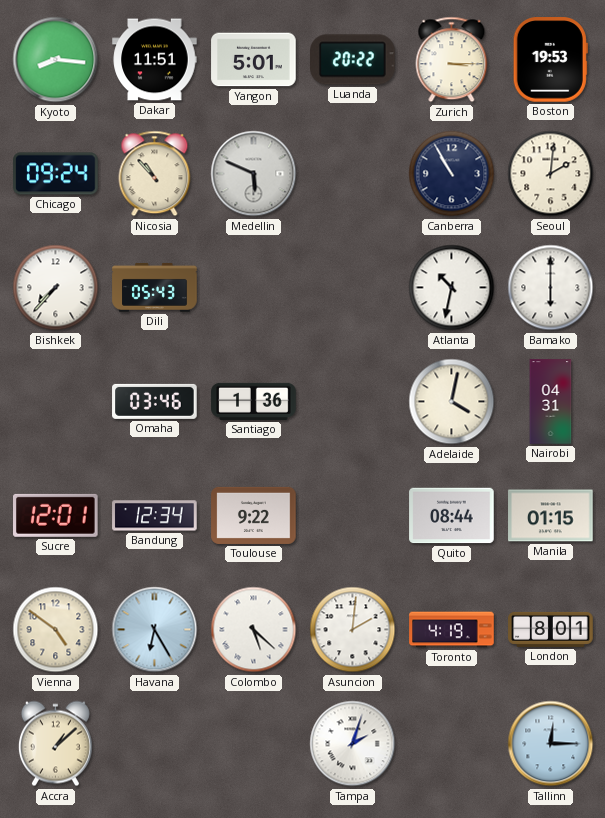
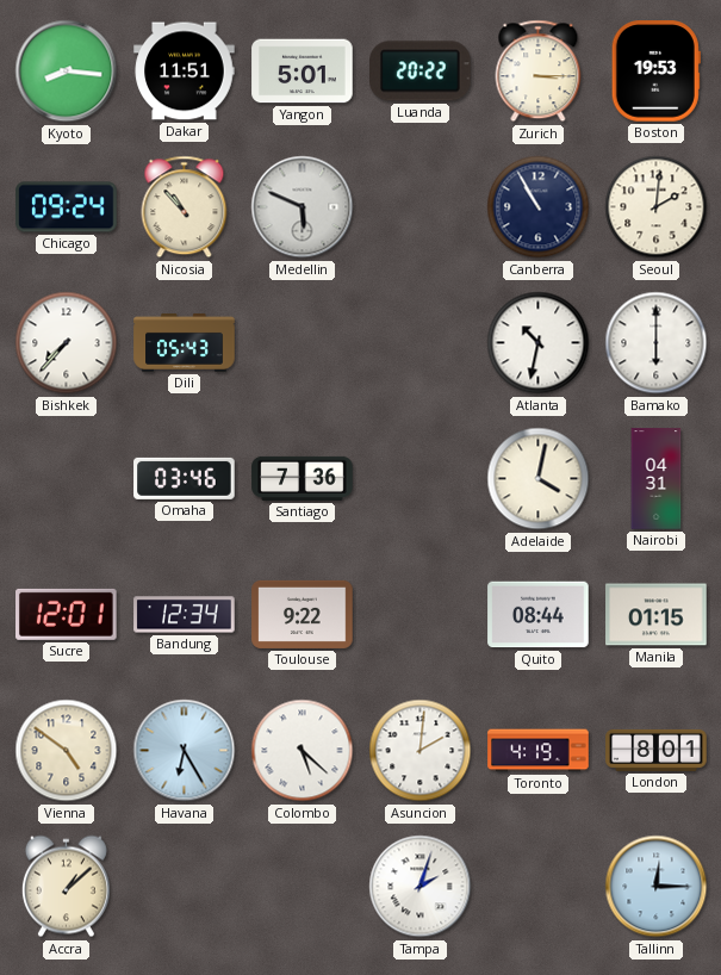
Santiago: 1:36 -> 7:36 (303, 478)
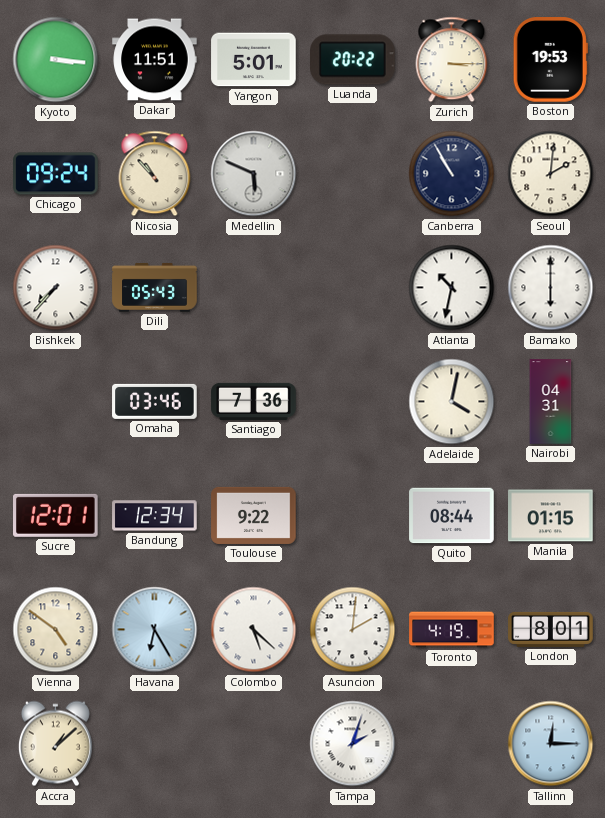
Kyoto: 8:16 -> 3:16 (56, 60)
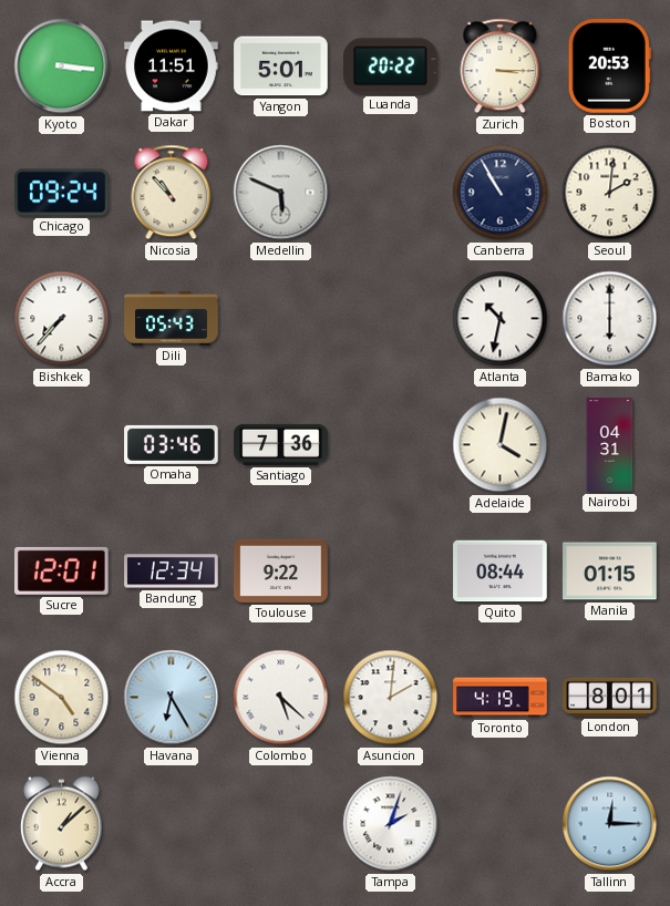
Boston: 19:53 -> 20:53 (609, 66)
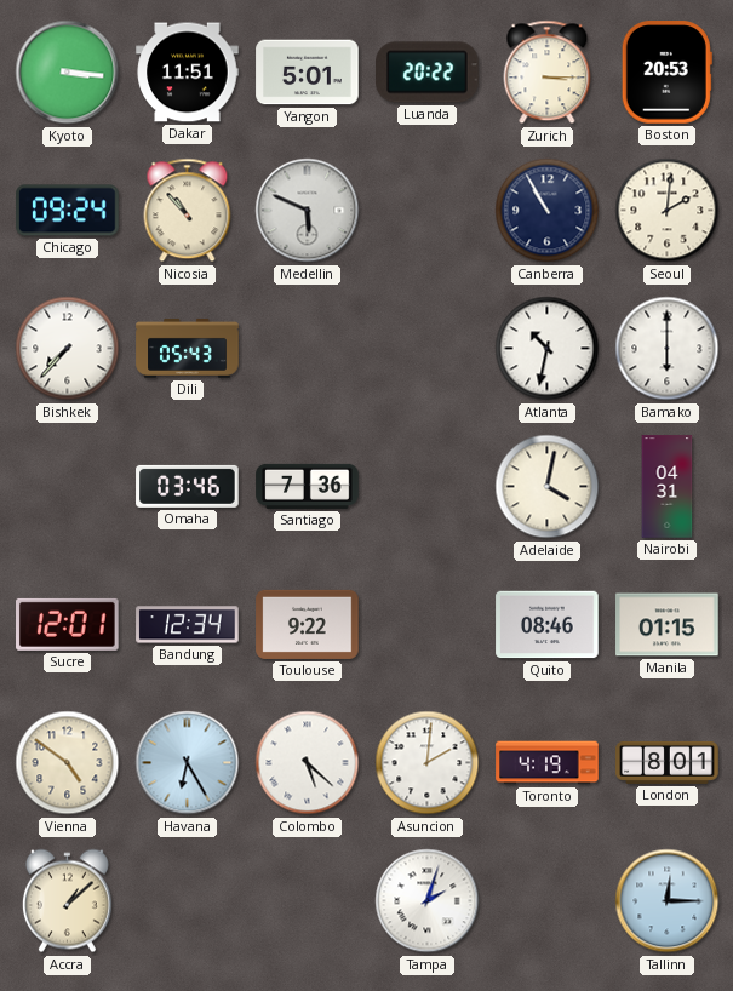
Quito: 08:44 -> 08:46 (548, 625)
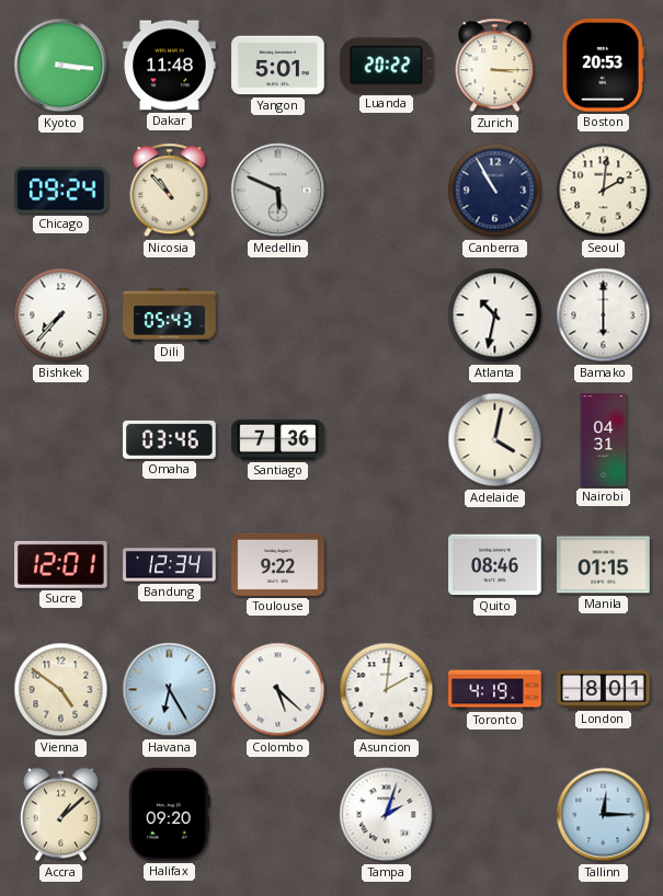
Dakar: 11:51 -> 11:48 (170, 66)
Halifax: none -> 09:20 (169, 815)
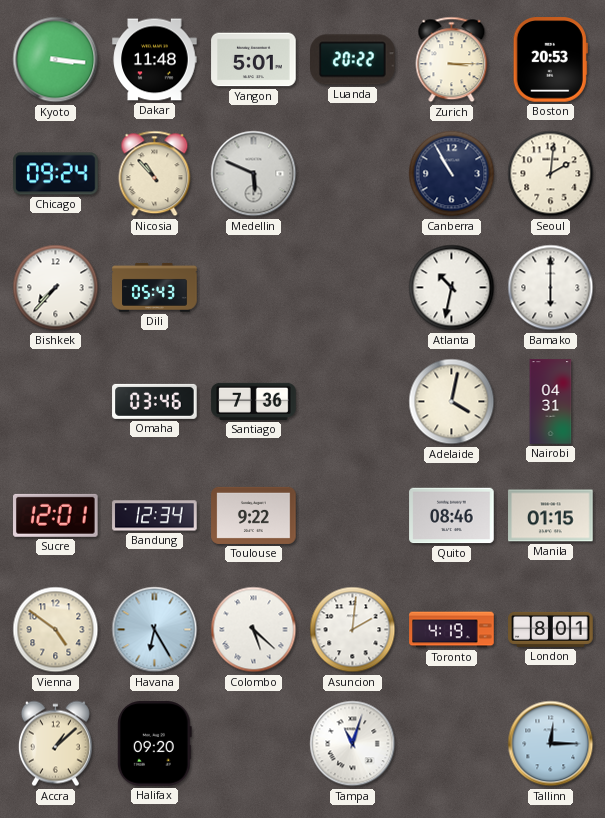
Tampa: 2:03 -> 11:03 (353, 744)
